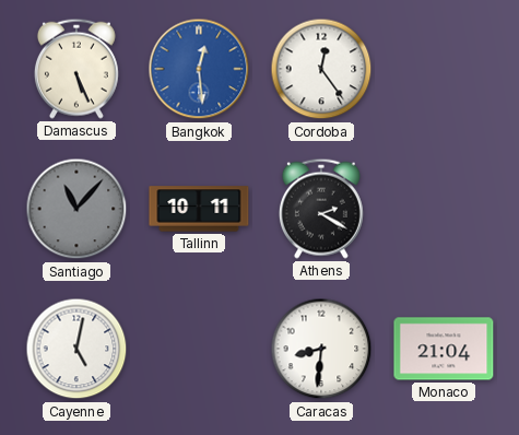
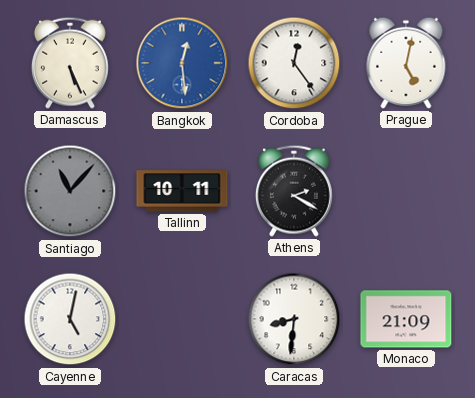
Prague: none -> 5:02 (406, 63)
Monaco: 21:04 -> 21:09 (406, 319)
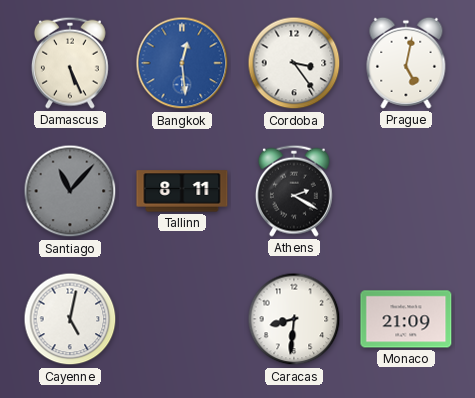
Cordoba: 12:24 -> 3:24 (294, 63)
Tallinn: 10:11 -> 8:11 (182, 191)
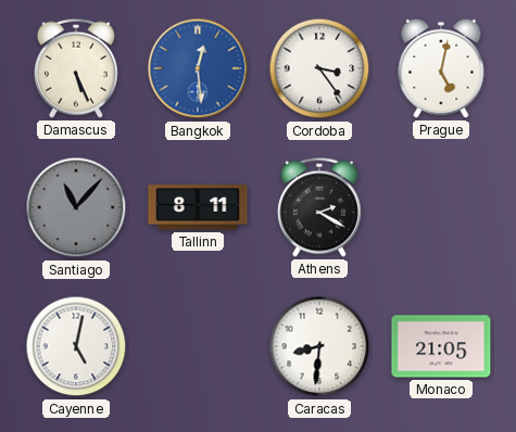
Monaco: 21:09 -> 21:05 (441, 346)
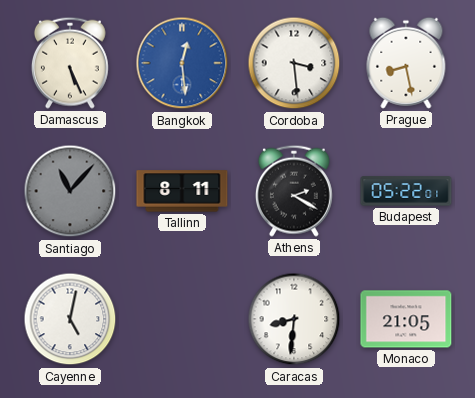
Cordoba: 3:24 -> 3:29 (294, 63)
Prague: 5:02 -> 8:28 (406, 63)
Budapest: none -> 05:22 (406, 191)
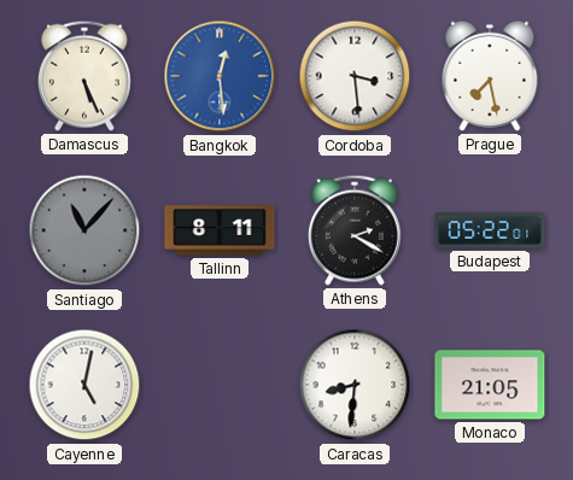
Prague: 8:28 -> 7:28 (490, 76)
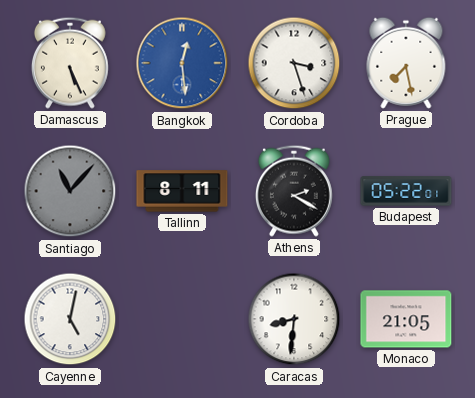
Cordoba: 3:29 -> 3:27 (294, 63)
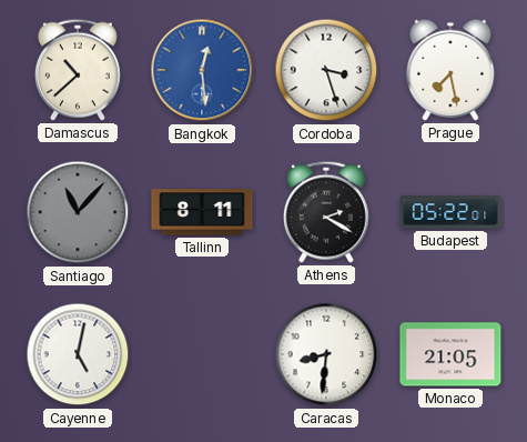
Damascus: 5:26 -> 10:38 (78, 70)
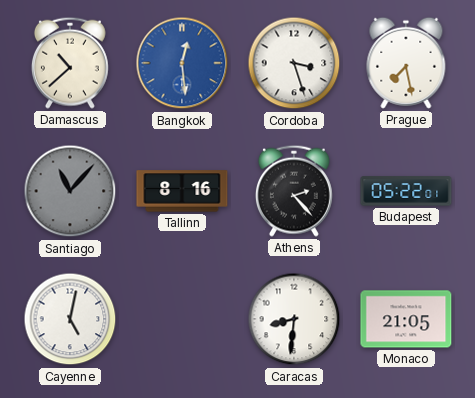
Tallinn: 8:11 -> 8:16 (182, 191)
Athens: 2:20 -> 2:23 (294, 191)
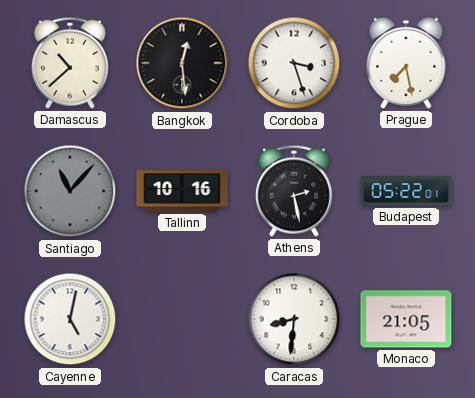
Bangkok dial: blue -> black (182, 63)
Tallinn: 8:16 -> 10:16 (182, 191)
Athens: 2:23 -> 2:28 (294, 191)
